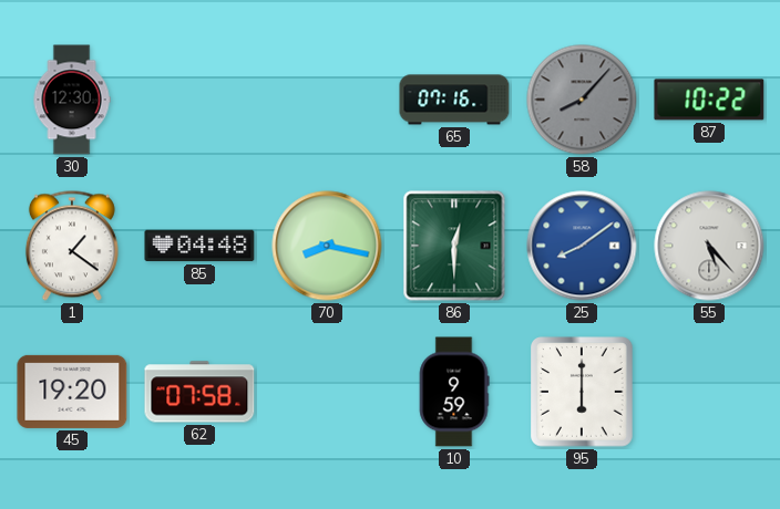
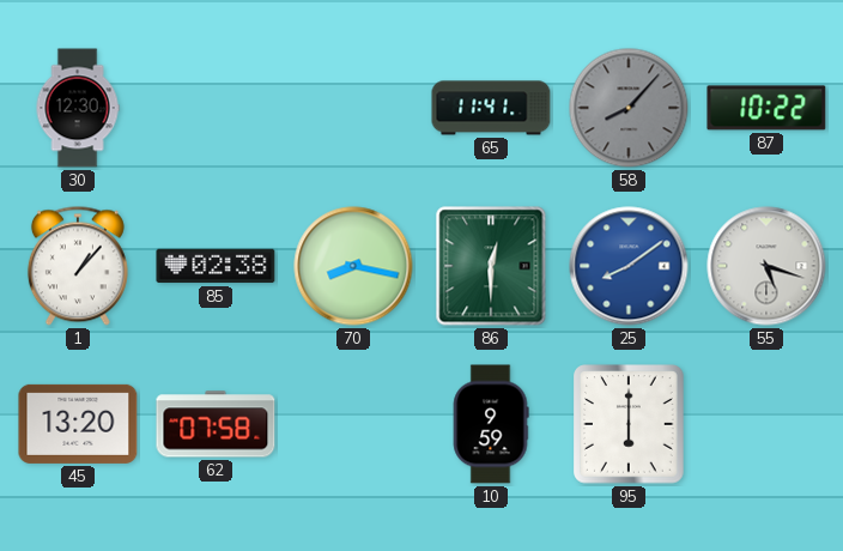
65: 07:16 -> 11:41 (491, 108)
1: 1:21 -> 1:07 (78, 266)
85: 04:48 -> 02:38 (216, 266)
55: 5:23 -> 5:18 (766, 266)
45: 19:20 -> 13:20 (78, 424)
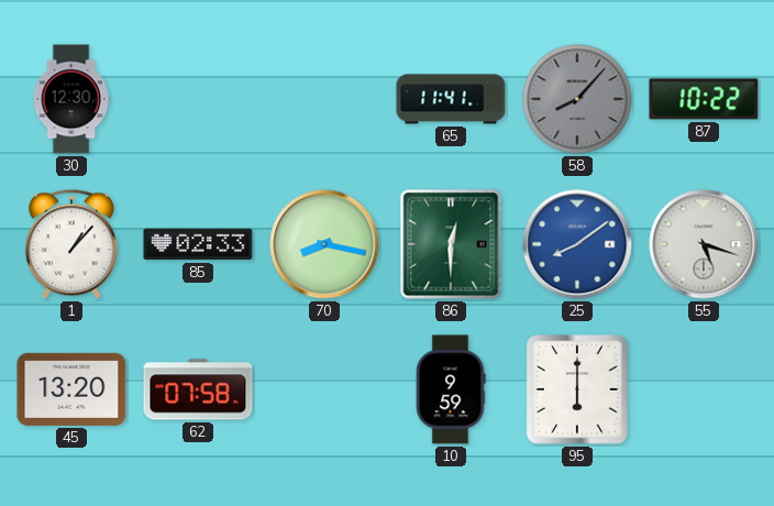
85: 02:38 -> 02:33 (198, 244)
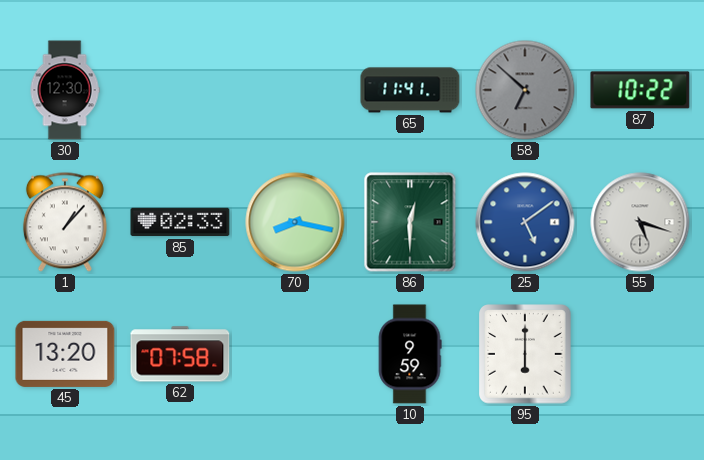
58: 8:07 -> 6:52 (525, 90)
25: 8:09 -> 5:09 (525, 222)
